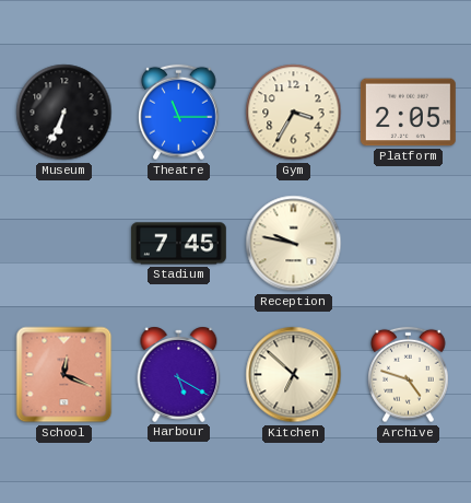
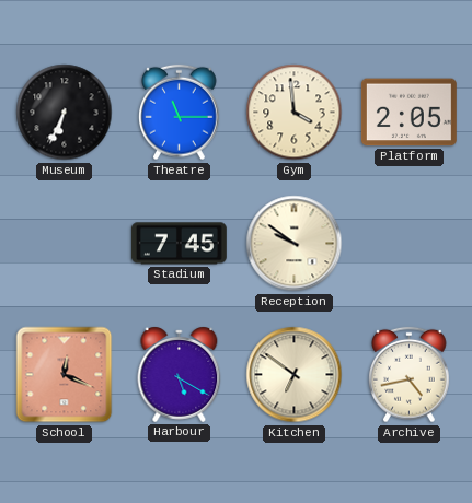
Gym: 3:35 -> 3:59 (295, 113)
Reception: 9:47 -> 9:51 (295, 244)
Kitchen: 6:52 -> 6:51 (295, 375)
Archive: 4:48 -> 4:43 (410, 375)
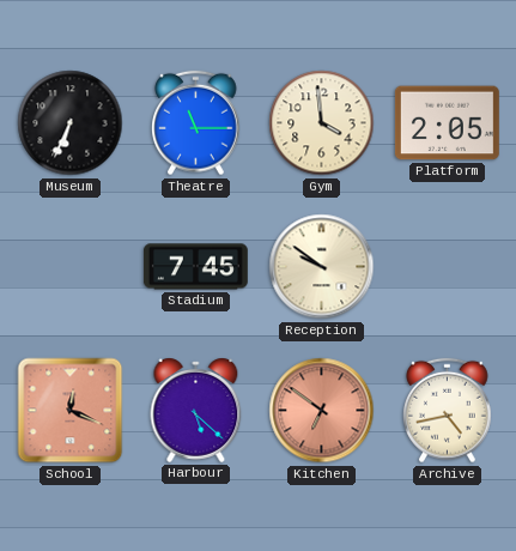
Harbour: 5:20 -> 5:22 (196, 410)
Kitchen dial: cream -> salmon (322, 411)
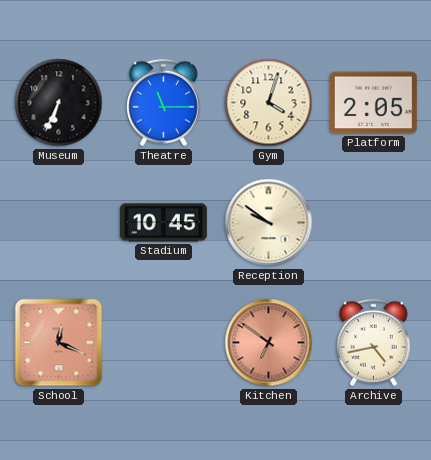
Gym: 3:59 -> 4:03 (269, 103)
Stadium: 7:45 -> 10:45 (163, 223)
Harbour: 5:22 -> none (196, 410)
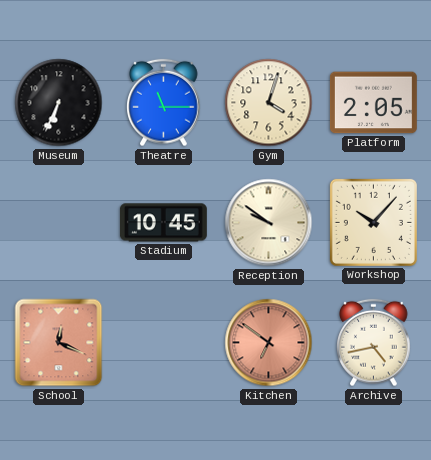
Workshop: none -> 10:07 (373, 222)
